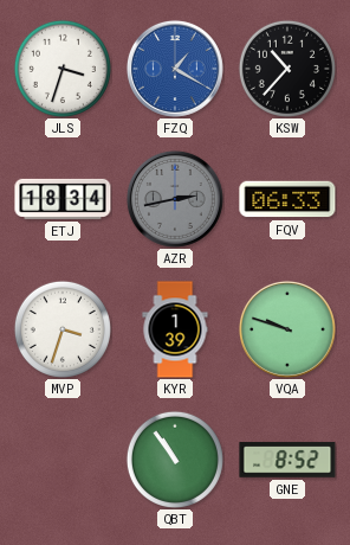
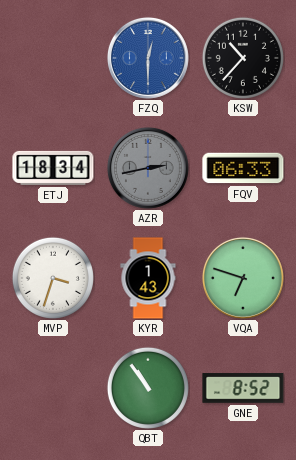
JLS: 3:33 -> none (63, 69)
FZQ: 1:20 -> 12:30 (148, 58)
KYR: 1:39 -> 1:43 (148, 278)
VQA: 9:48 -> 6:48 (243, 278)
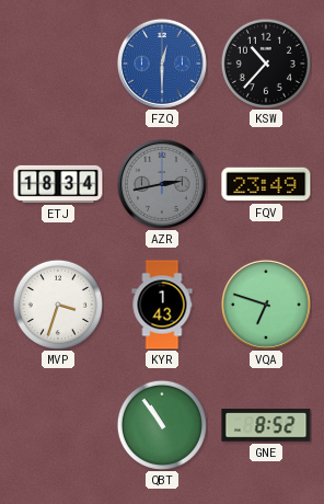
FQV: 06:33 -> 23:49 (266, 184)
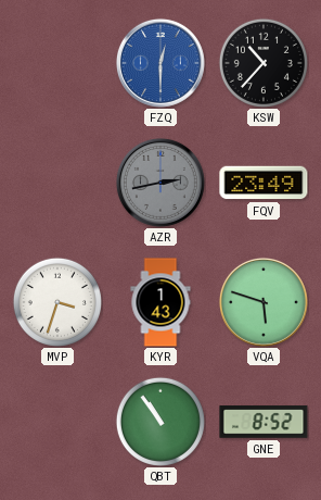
ETJ: 18:34 -> none (58, 184)
VQA: 6:48 -> 5:48 (264, 302)
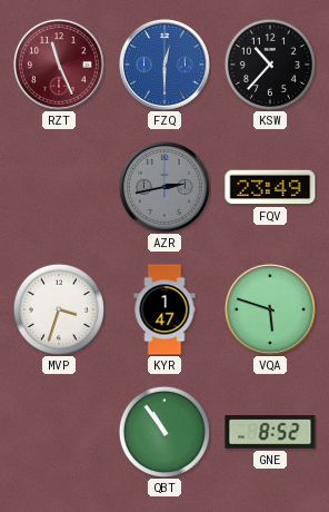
RZT: none -> 11:26 (59, 65)
KYR: 1:43 -> 1:47 (164, 309)
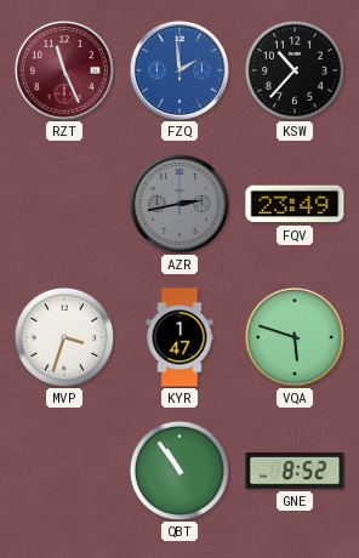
FZQ: 12:30 -> 1:59 (180, 70)
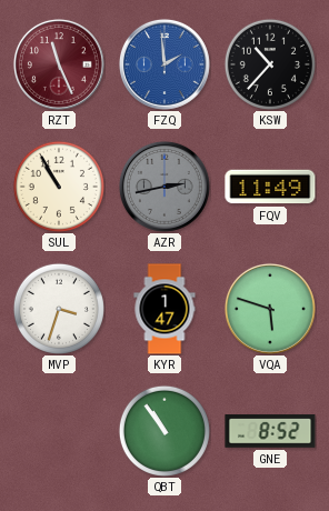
SUL: none -> 10:55 (59, 187)
FQV: 23:49 -> 11:49 (270, 187)
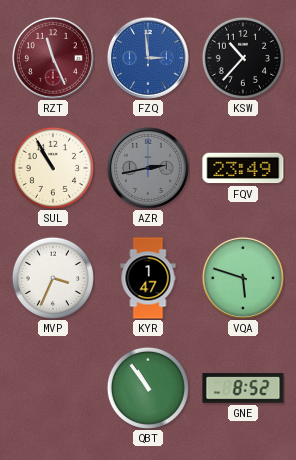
FZQ: 1:59 -> 2:59 (148, 58)
FQV: 11:49 -> 23:49 (243, 168)
MVP: 3:33 -> 3:34 (53, 278)
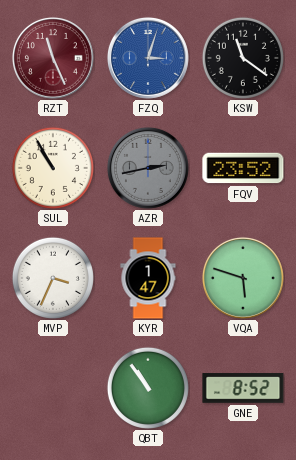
FZQ: 2:59 -> 3:03 (148, 58)
KSW: 10:37 -> 11:21 (243, 58)
FQV: 23:49 -> 23:52 (243, 168)
